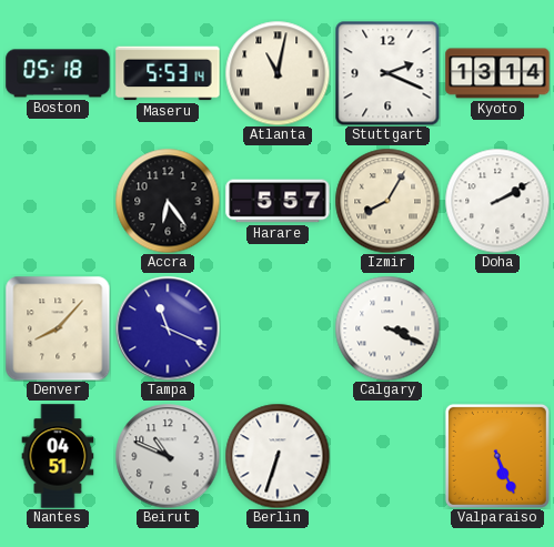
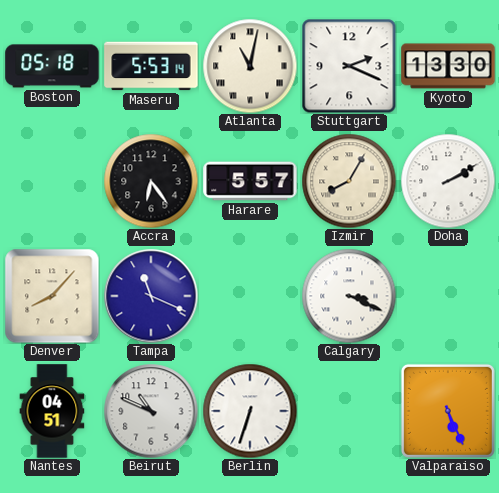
Kyoto: 13:14 -> 13:30 (448, 66)
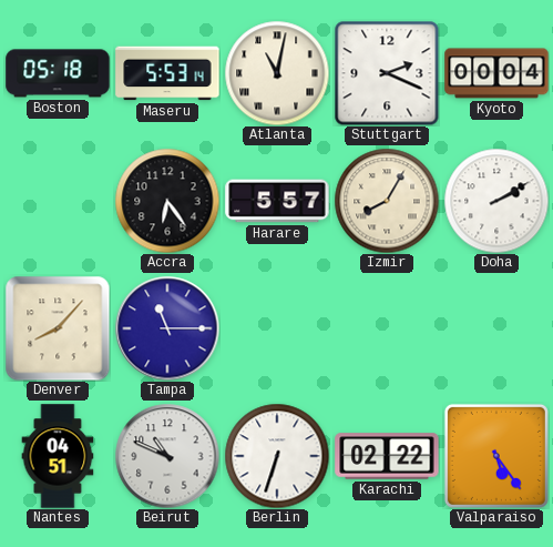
Kyoto: 13:30 -> 00:04 (496, 73)
Tampa: 11:19 -> 11:15 (167, 328)
Calgary: 3:19 -> none (349, 296)
Karachi: none -> 02:22 (387, 456)
Valparaiso: 5:26 -> 5:24 (496, 456)
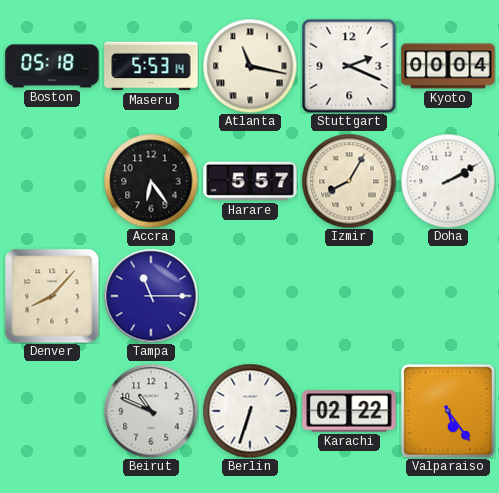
Atlanta: 11:02 -> 11:17 (250, 66)
Nantes: 04:51 -> none (58, 456)
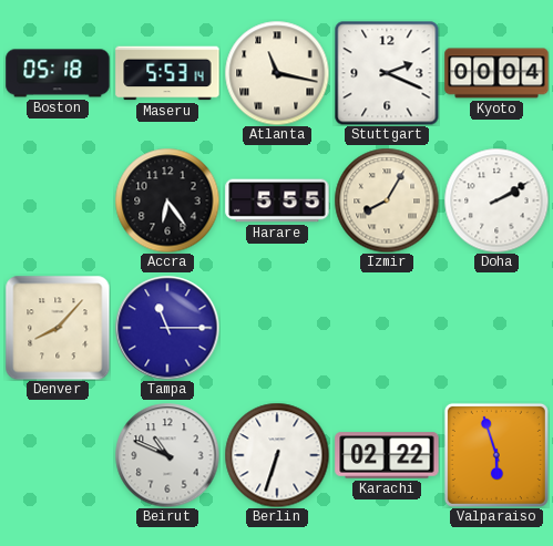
Harare: 5:57 -> 5:55 (277, 200)
Valparaiso: 5:24 -> 5:57 (496, 455)
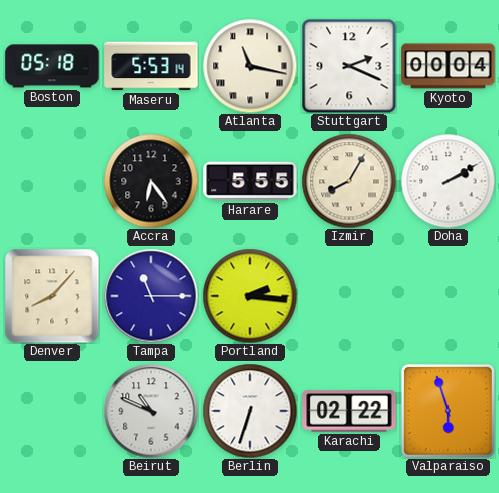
Portland: none -> 2:16 (250, 296)
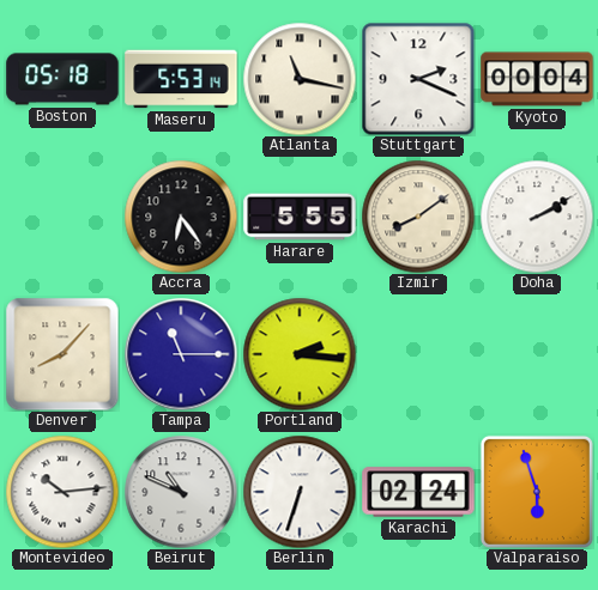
Izmir: 8:05 -> 8:09 (418, 217)
Montevideo: none -> 10:14 (62, 492)
Karachi: 02:22 -> 02:24 (418, 492)
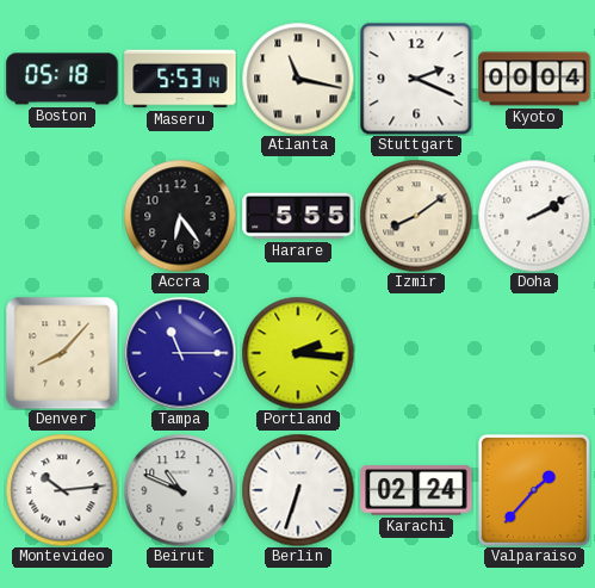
Valparaiso: 5:57 -> 1:37 (534, 490)
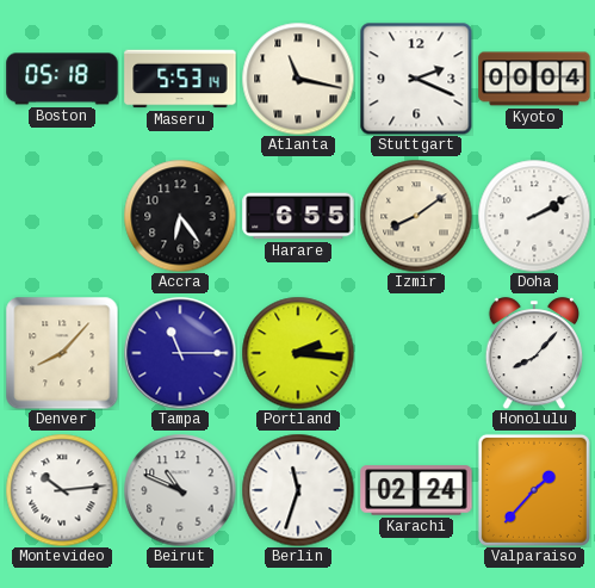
Harare: 5:55 -> 6:55 (298, 216)
Honolulu: none -> 8:07 (534, 353)
Berlin: 6:33 -> 11:33 (298, 490)
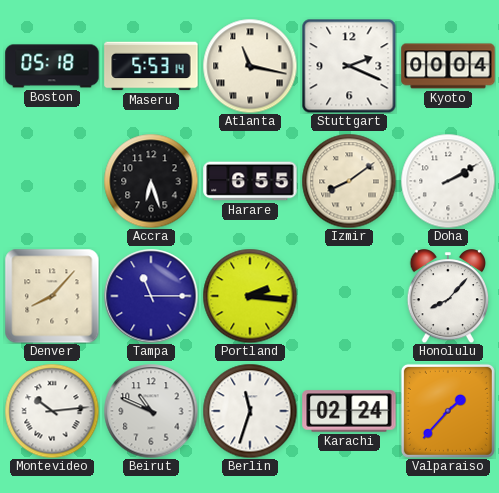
Accra: 6:24 -> 6:27 (151, 181)
